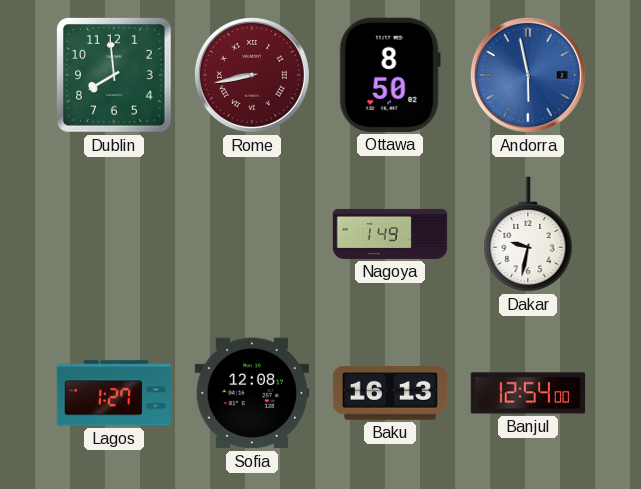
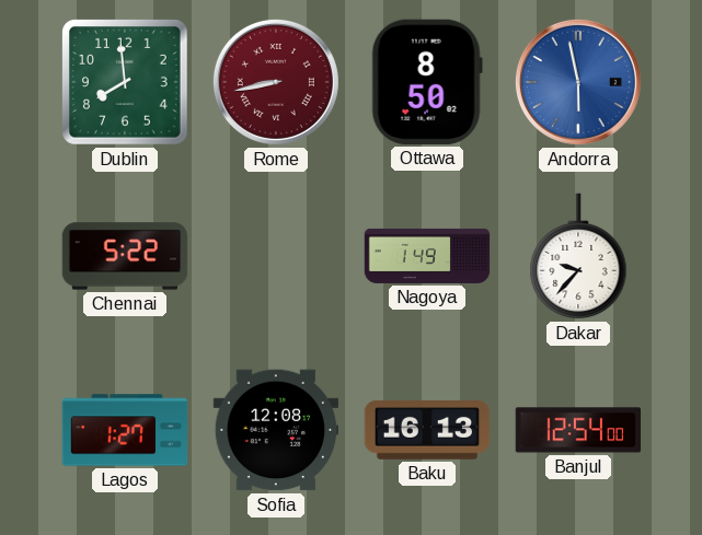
Chennai: none -> 5:22 (125, 256)
Dakar: 9:32 -> 9:37 (578, 256)
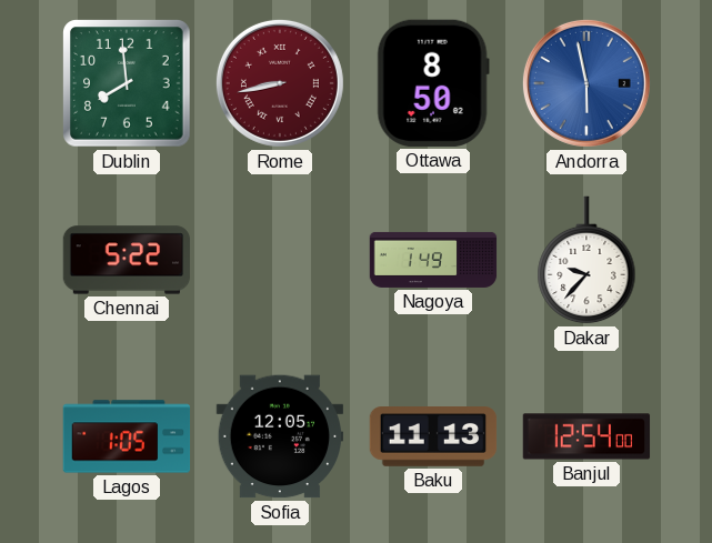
Lagos: 1:27 -> 1:05 (127, 436)
Sofia: 12:08 -> 12:05 (280, 436)
Baku: 16:13 -> 11:13 (433, 438)
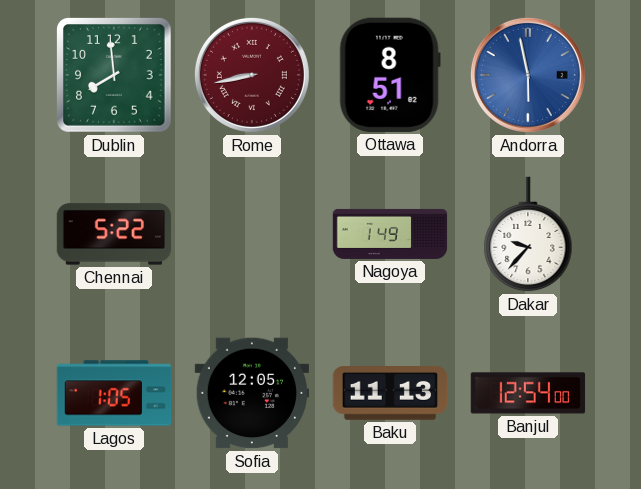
Ottawa: 8:50 -> 8:51 (390, 75)
